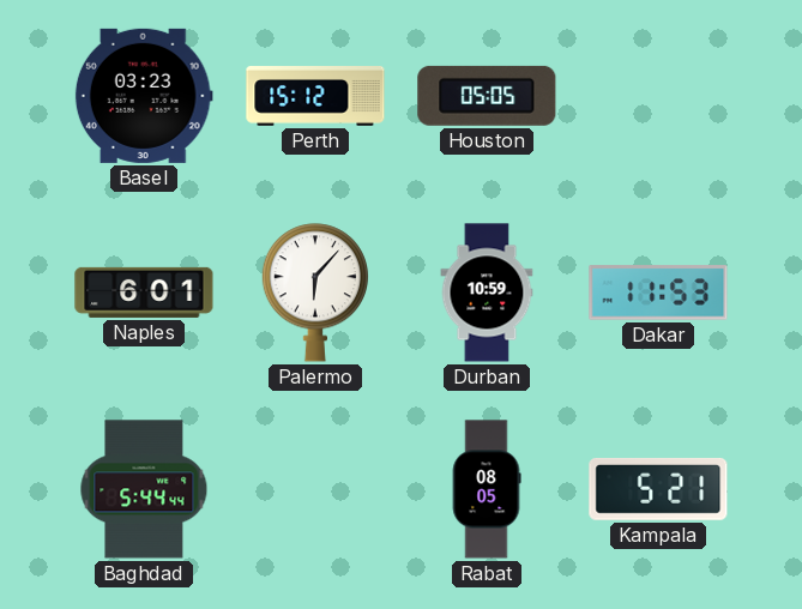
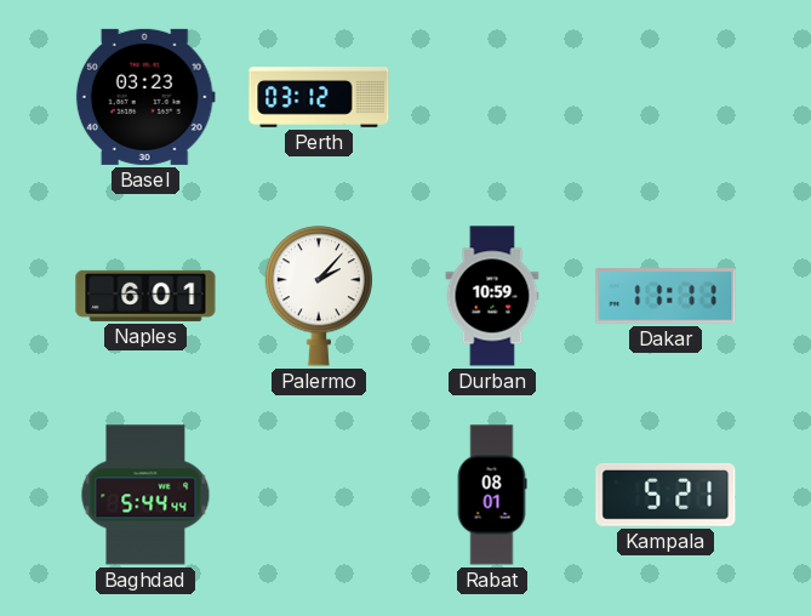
Perth: 15:12 -> 03:12 (319, 98)
Houston: 05:05 -> none (487, 96)
Palermo: 6:07 -> 2:07 (318, 296)
Dakar: 11:53 -> 11:11 (666, 296)
Rabat: 08:05 -> 08:01 (492, 495)
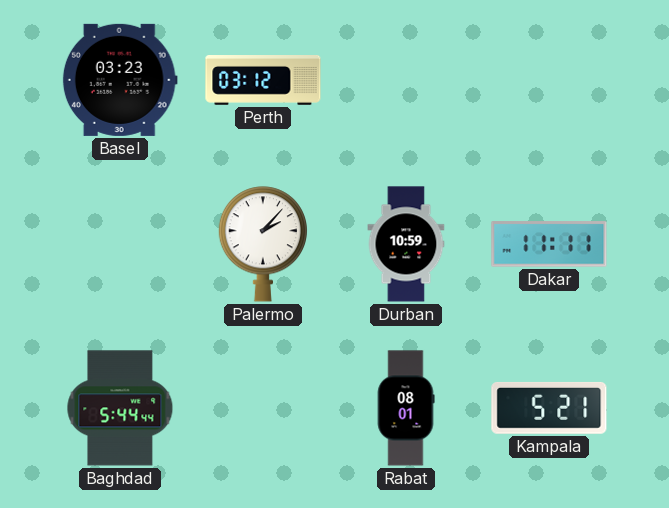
Naples: 6:01 -> none (145, 296)
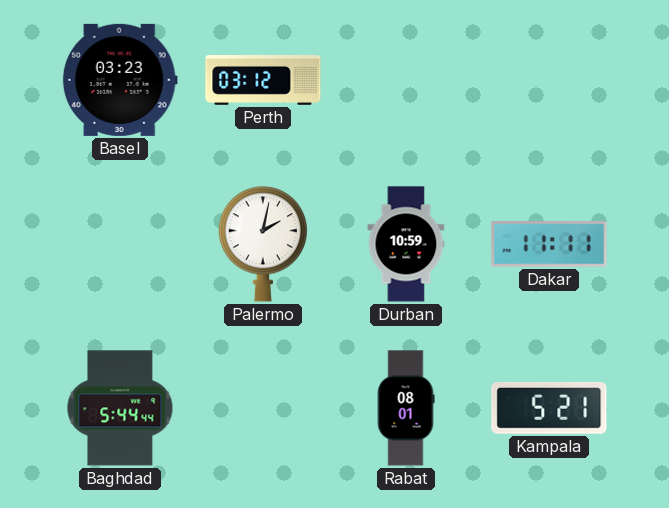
Palermo: 2:07 -> 2:02 (262, 244)
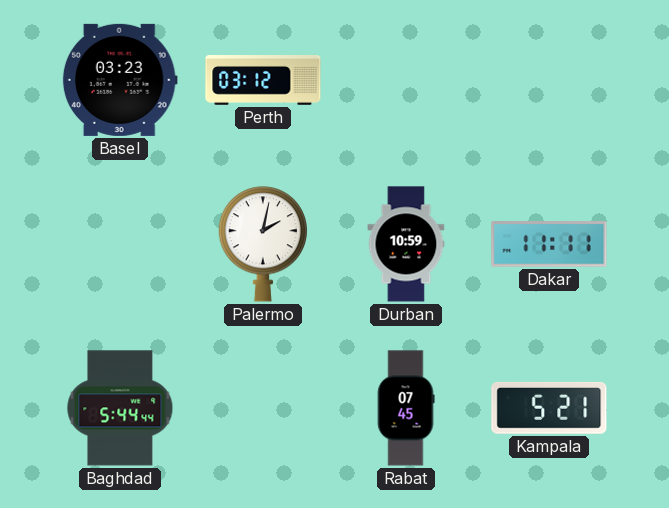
Rabat: 08:01 -> 07:45 (406, 408)
